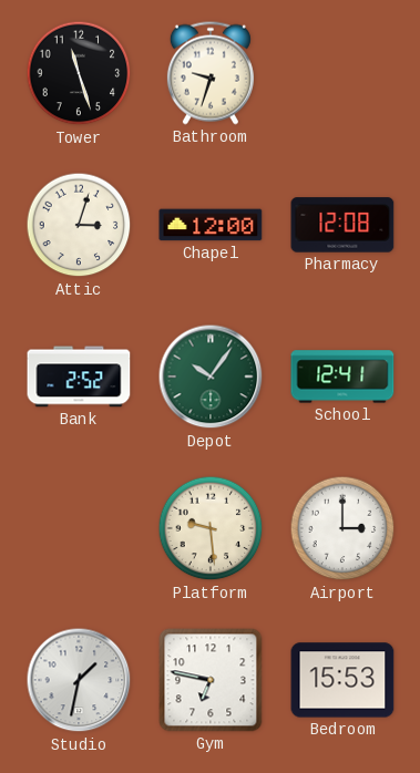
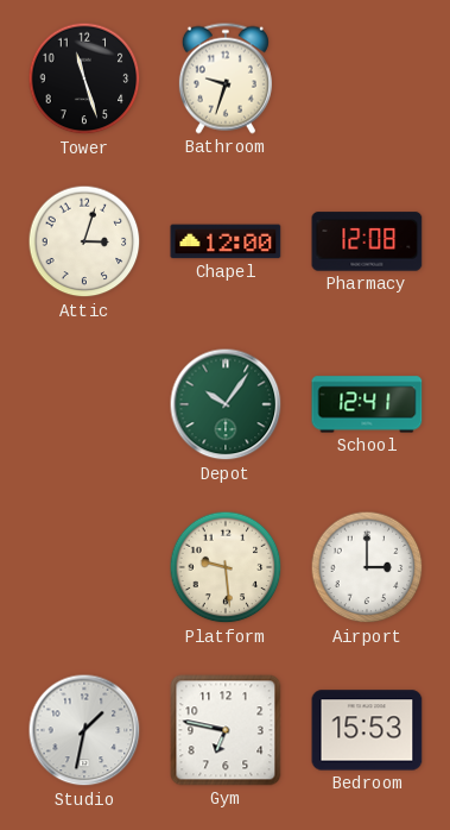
Bank: 2:52 -> none (79, 377)
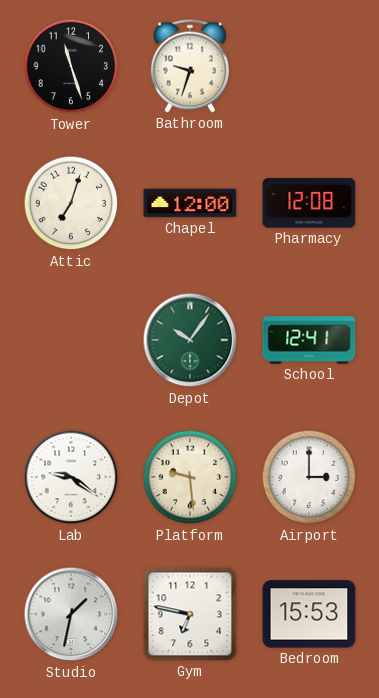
Attic: 3:03 -> 7:03 (71, 203)
Lab: none -> 9:21 (71, 477)
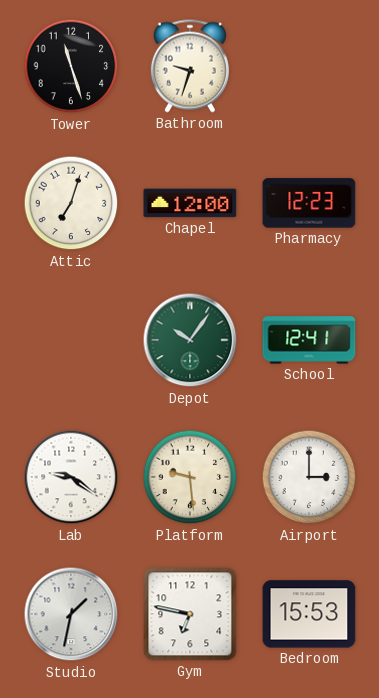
Pharmacy: 12:08 -> 12:23 (309, 203)
